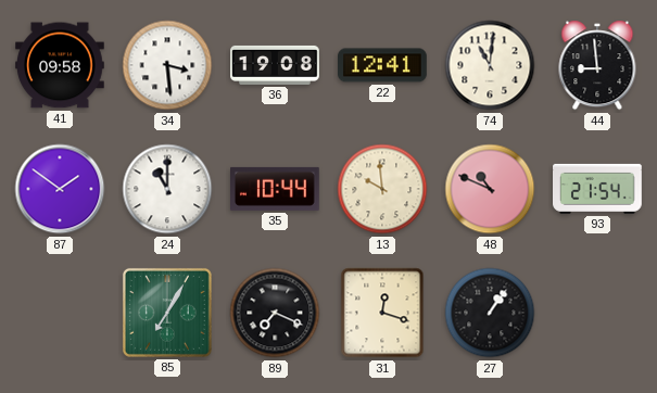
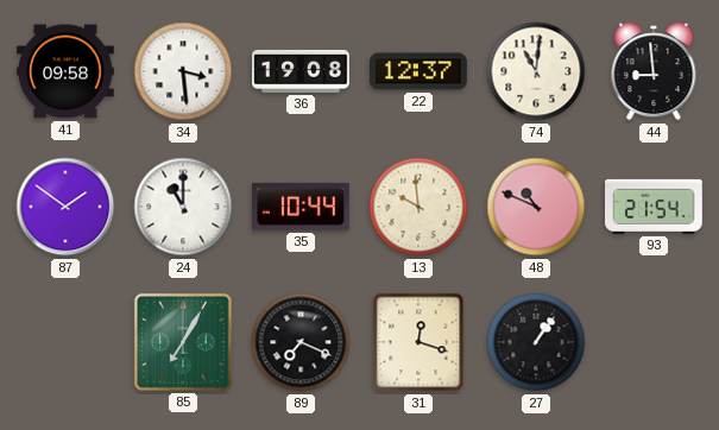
22: 12:41 -> 12:37 (420, 71)
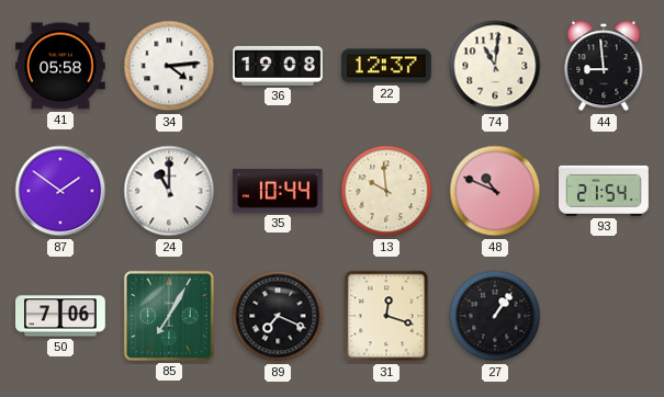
41: 09:58 -> 05:58 (61, 66)
34: 3:29 -> 4:14 (169, 66)
50: none -> 7:06 (60, 316)
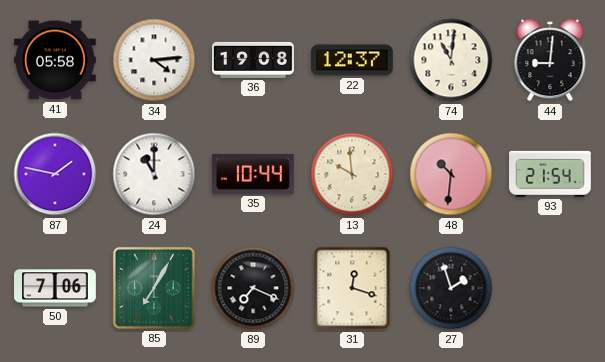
44: 8:59 -> 9:01 (550, 60)
87: 1:51 -> 1:47 (55, 174)
48: 10:49 -> 10:31 (451, 174)
27: 1:06 -> 1:57 (451, 288)
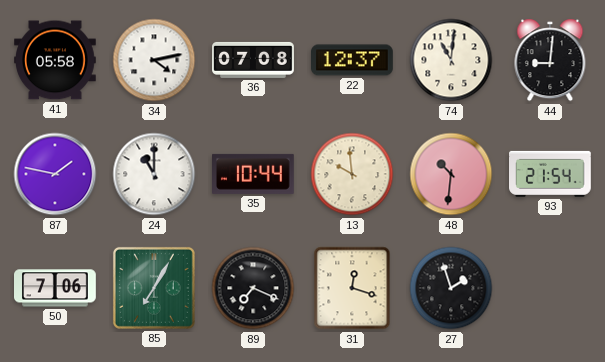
34: 4:14 -> 4:13 (154, 60)
36: 19:08 -> 07:08 (253, 60)
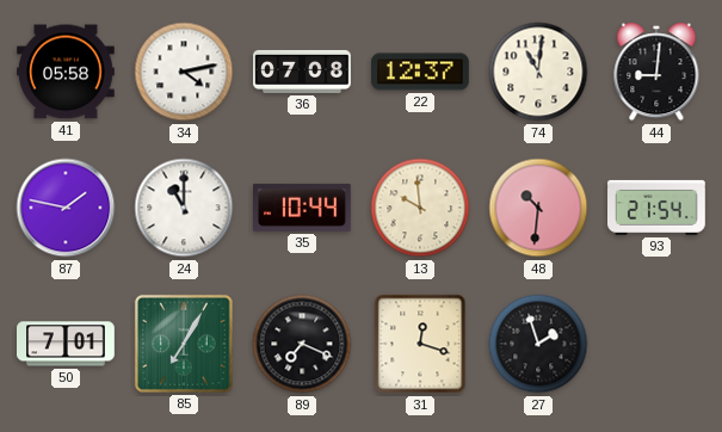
50: 7:06 -> 7:01 (66, 344)
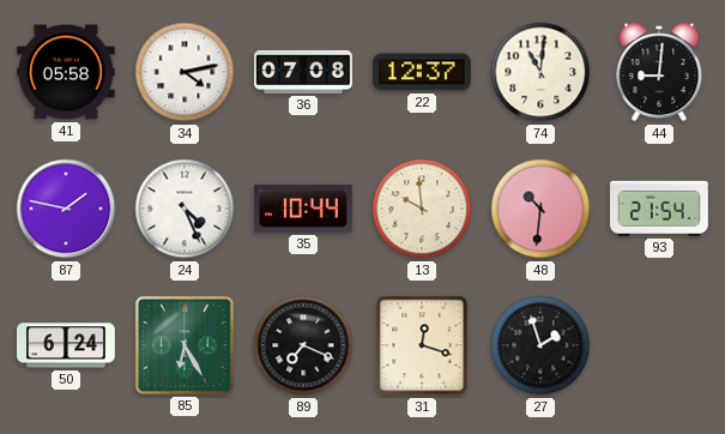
24: 11:00 -> 4:26 (185, 209)
50: 7:01 -> 6:24 (66, 345)
85: 7:05 -> 6:25 (185, 345)
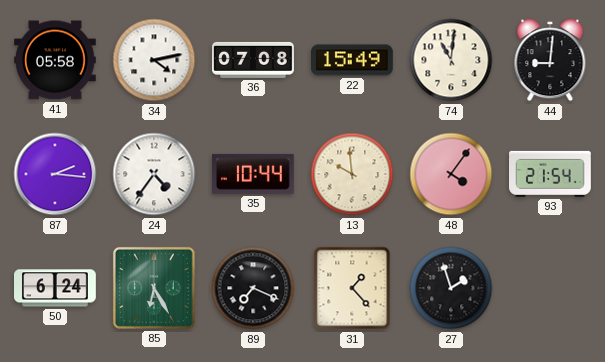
22: 12:37 -> 15:49 (353, 60)
87: 1:47 -> 2:16 (55, 174)
24: 4:26 -> 4:36 (154, 174)
48: 10:31 -> 4:06 (451, 174)
31: 12:18 -> 1:23 (352, 288)
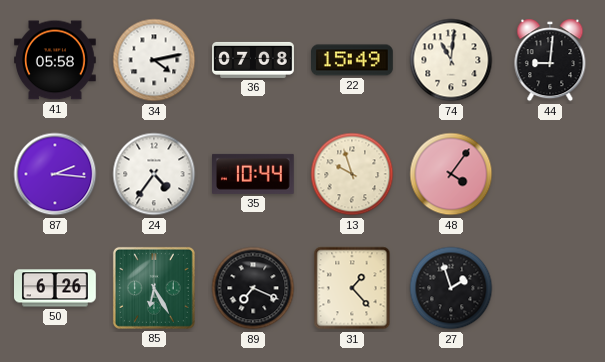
13: 9:59 -> 9:57 (352, 174)
93: 21:54 -> none (551, 174)
50: 6:24 -> 6:26 (55, 288)
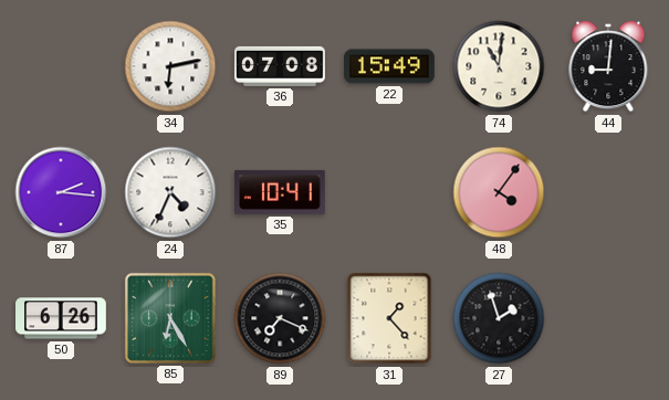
41: 05:58 -> none (56, 60)
34: 4:13 -> 6:13 (170, 66)
24: 4:36 -> 4:34 (170, 192)
35: 10:44 -> 10:41 (281, 192)
13: 9:57 -> none (352, 174)
